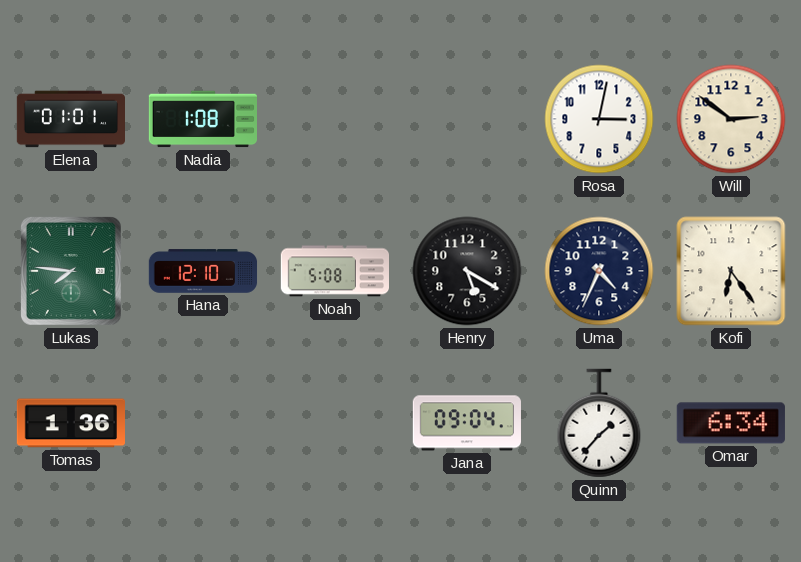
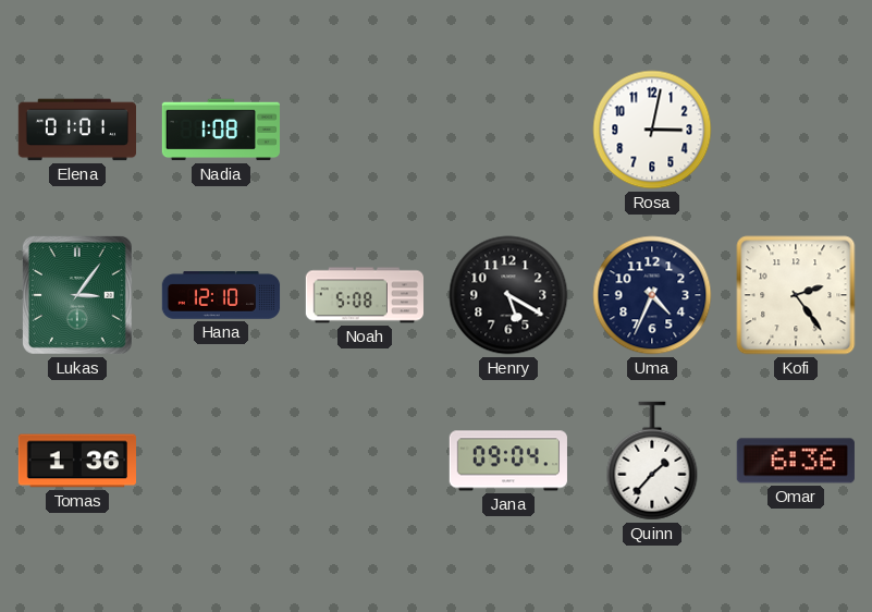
Will: 2:51 -> none (731, 119)
Lukas: 7:46 -> 3:06 (77, 295)
Kofi: 6:24 -> 2:24 (796, 295)
Omar: 6:34 -> 6:36 (796, 461)
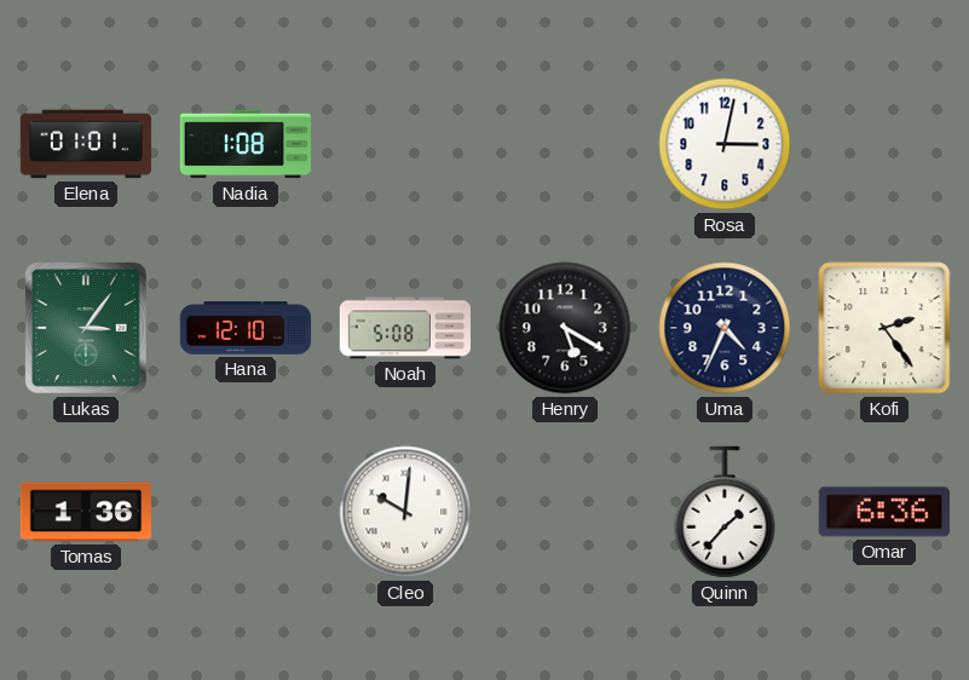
Cleo: none -> 10:01 (405, 512)
Jana: 09:04 -> none (508, 461)
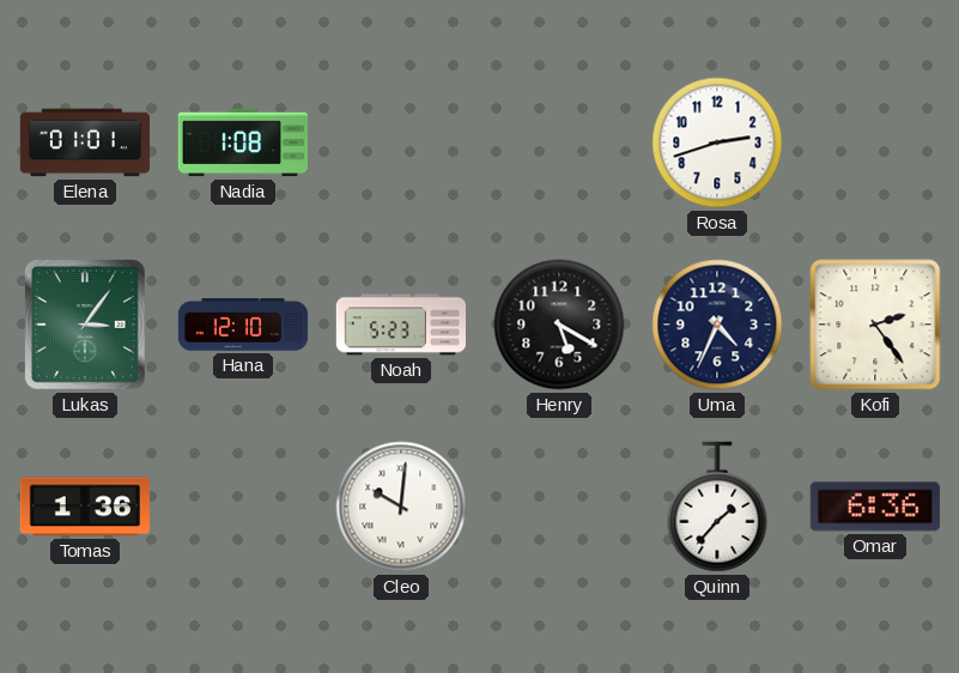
Rosa: 3:02 -> 2:42 (717, 143)
Noah: 5:08 -> 5:23 (400, 325)
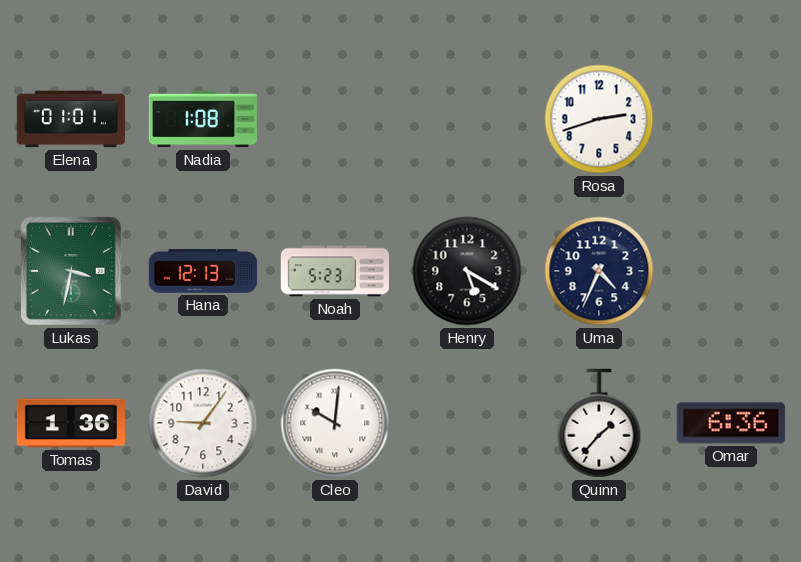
Lukas: 3:06 -> 3:32 (71, 271)
Hana: 12:10 -> 12:13 (203, 271)
Kofi: 2:24 -> none (875, 325)
David: none -> 9:06 (203, 423)
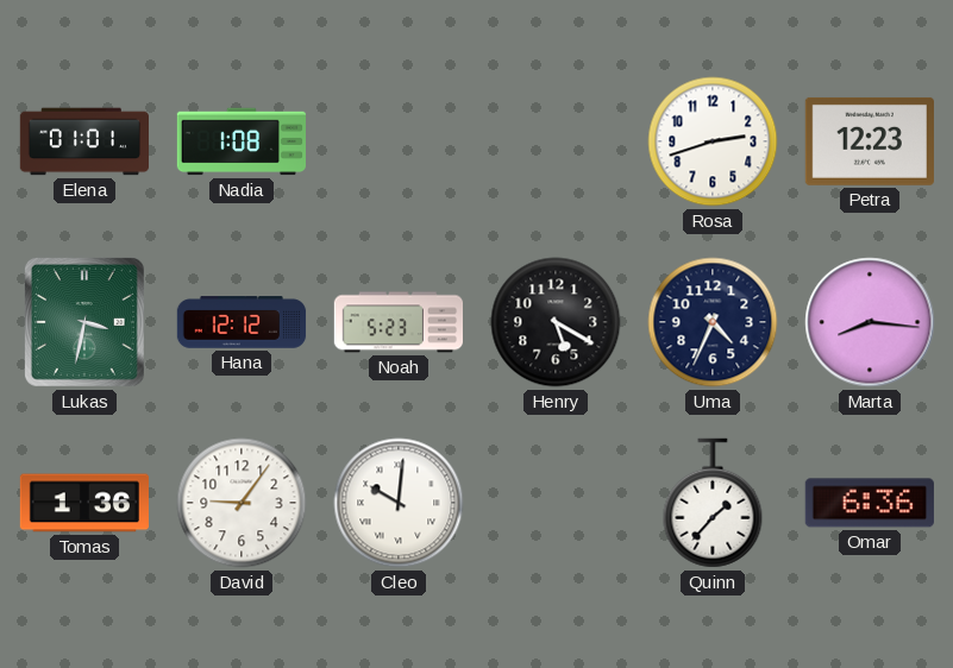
Petra: none -> 12:23 (870, 141)
Hana: 12:13 -> 12:12 (242, 322)
Marta: none -> 8:16 (870, 322)
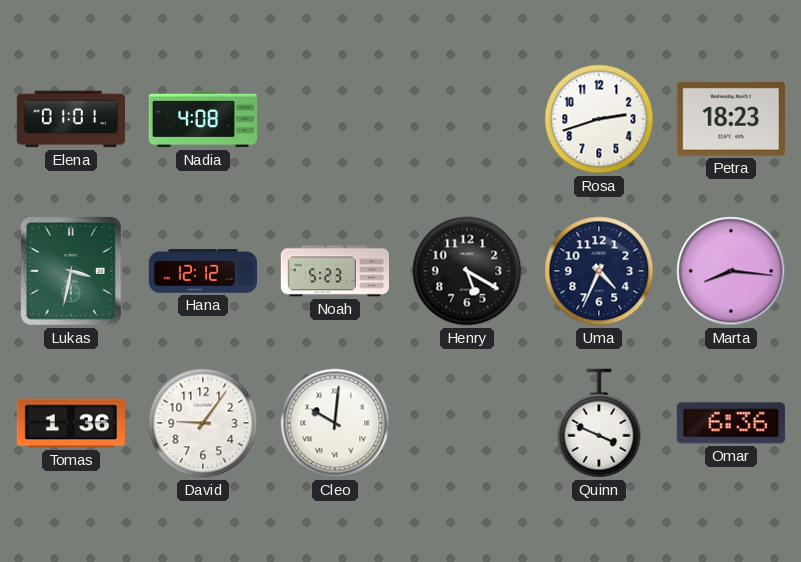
Nadia: 1:08 -> 4:08 (202, 119)
Petra: 12:23 -> 18:23 (731, 119)
Quinn: 1:37 -> 3:49 (599, 423)
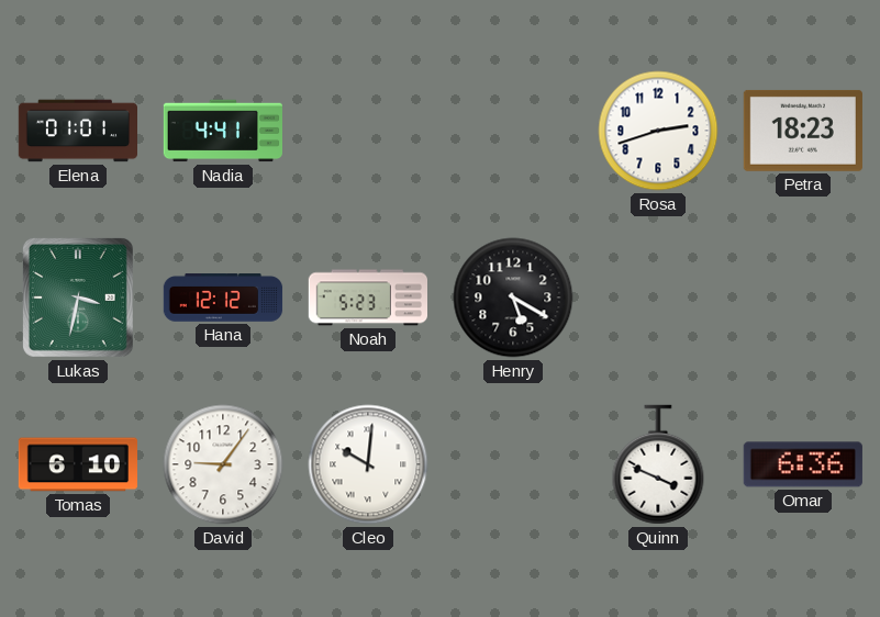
Nadia: 4:08 -> 4:41 (222, 131)
Uma: 4:34 -> none (599, 271)
Marta: 8:16 -> none (731, 271)
Tomas: 1:36 -> 6:10 (77, 464)
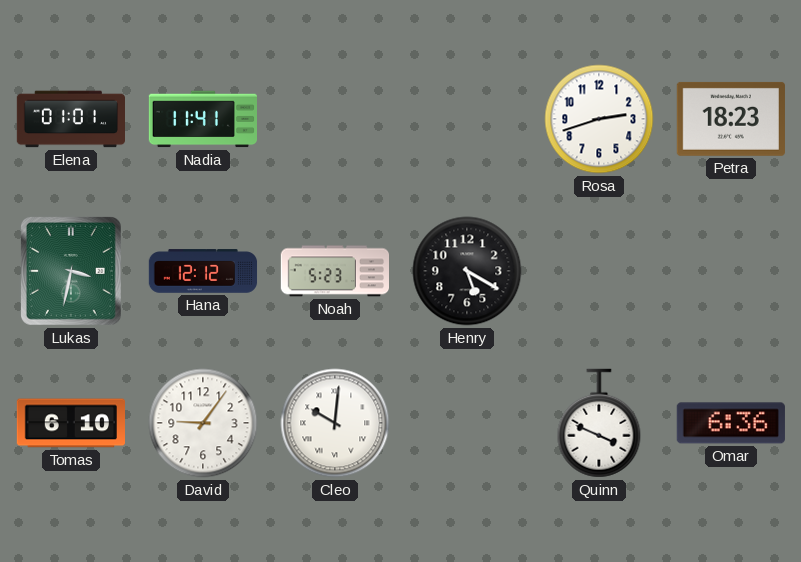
Nadia: 4:41 -> 11:41 (202, 119)
